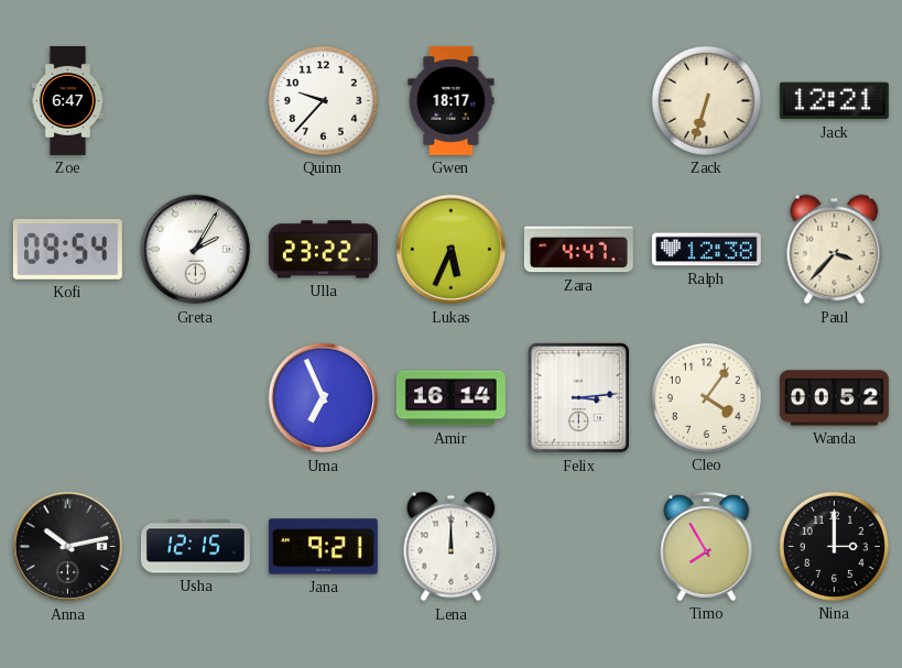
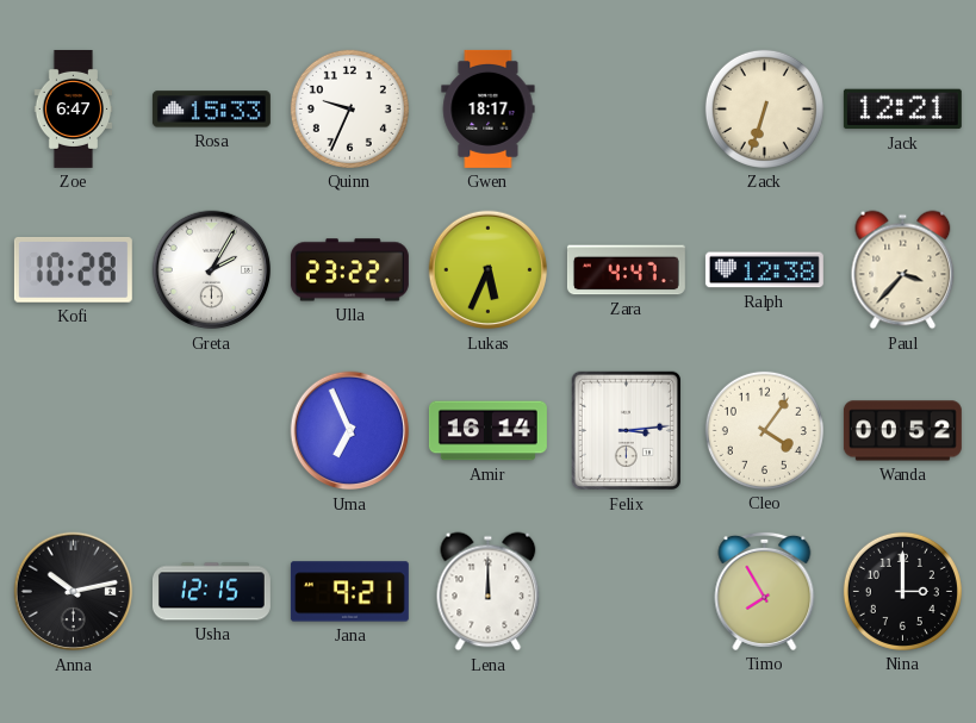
Rosa: none -> 15:33 (211, 110)
Quinn: 9:37 -> 9:34 (349, 108)
Kofi: 09:54 -> 10:28 (73, 270)
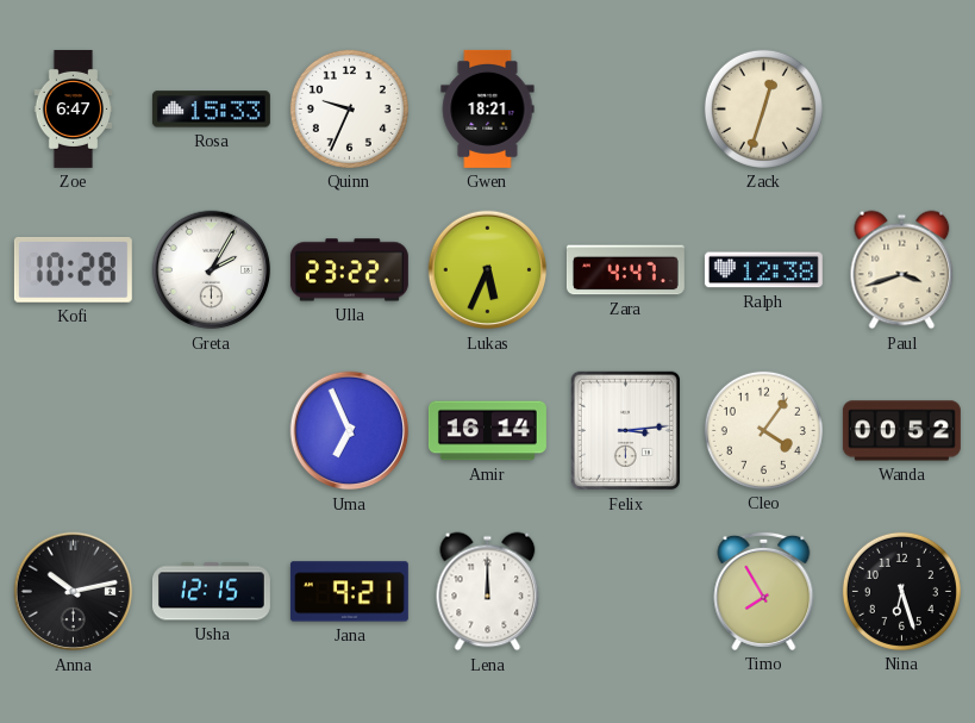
Gwen: 18:17 -> 18:21 (488, 108)
Zack: 6:33 -> 12:33 (763, 108)
Jack: 12:21 -> none (902, 110)
Paul: 3:37 -> 3:42 (902, 270)
Nina: 3:00 -> 6:27 (901, 591)
